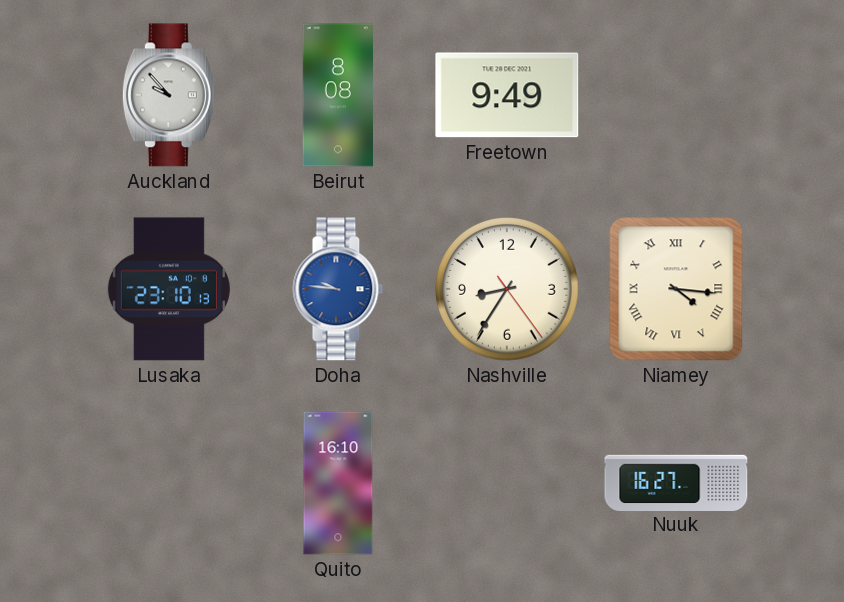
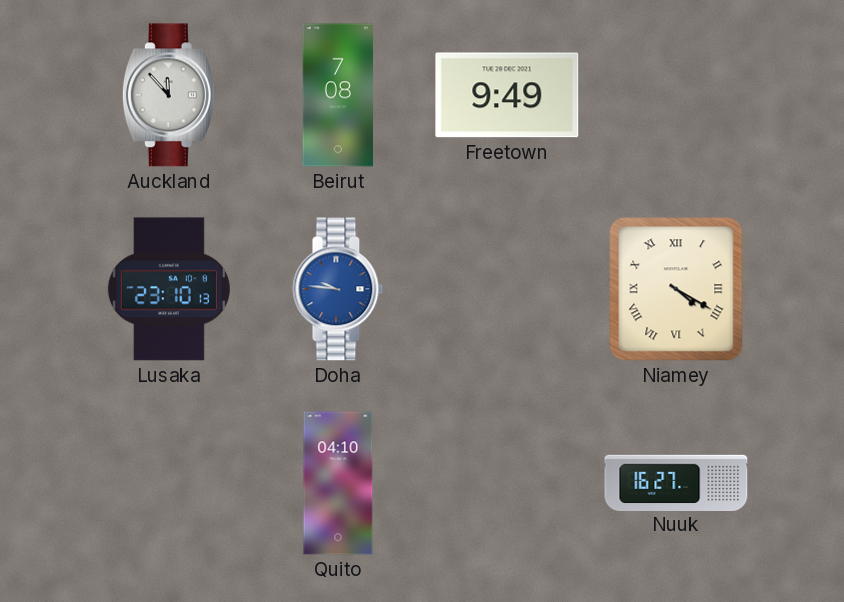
Auckland: 9:53 -> 11:53 (169, 95)
Beirut: 8:08 -> 7:08 (337, 95)
Nashville: 8:35 -> none (507, 289)
Niamey: 4:16 -> 4:20 (676, 289)
Quito: 16:10 -> 04:10 (338, 483)
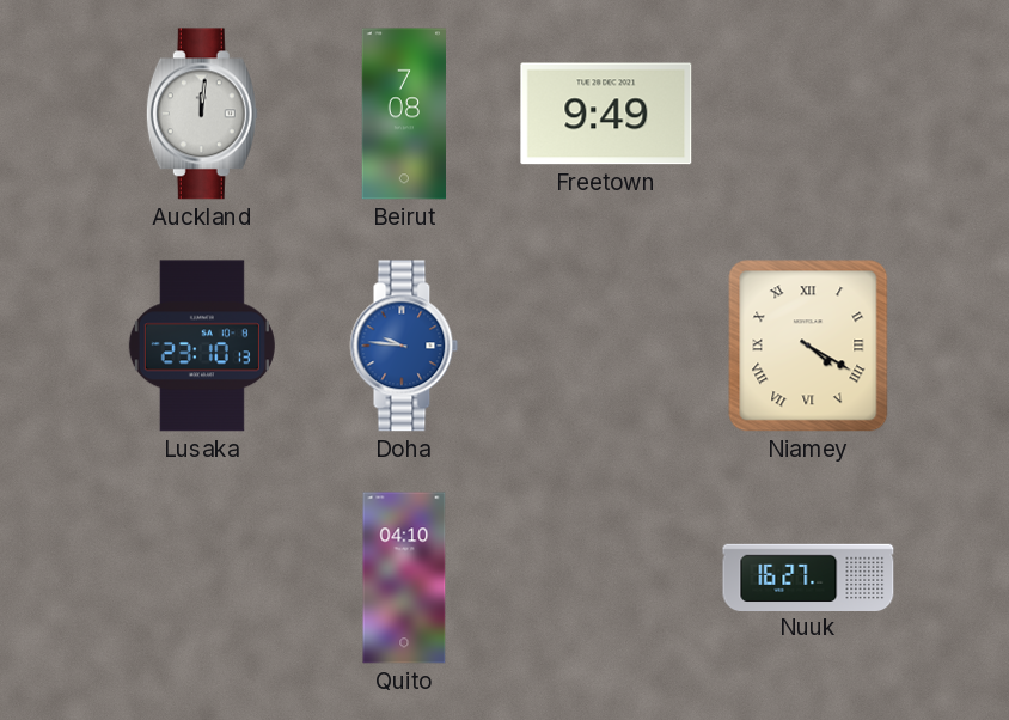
Auckland: 11:53 -> 12:01 (202, 114)
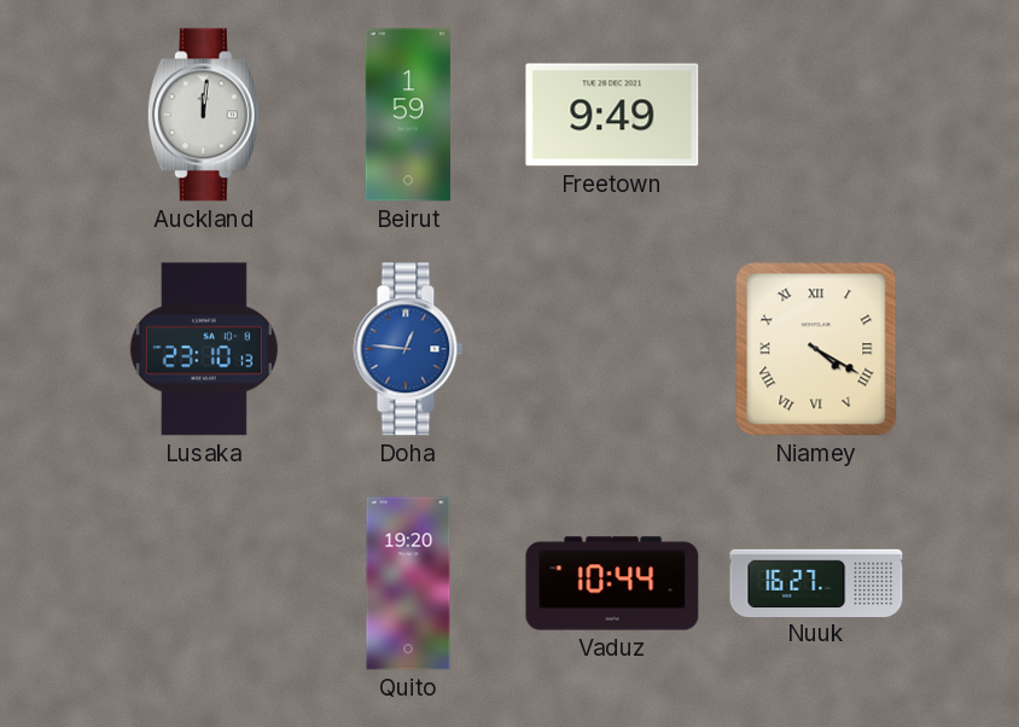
Beirut: 7:08 -> 1:59 (407, 115)
Doha: 9:46 -> 12:46 (408, 349)
Quito: 04:10 -> 19:20 (408, 583)
Vaduz: none -> 10:44 (612, 583)
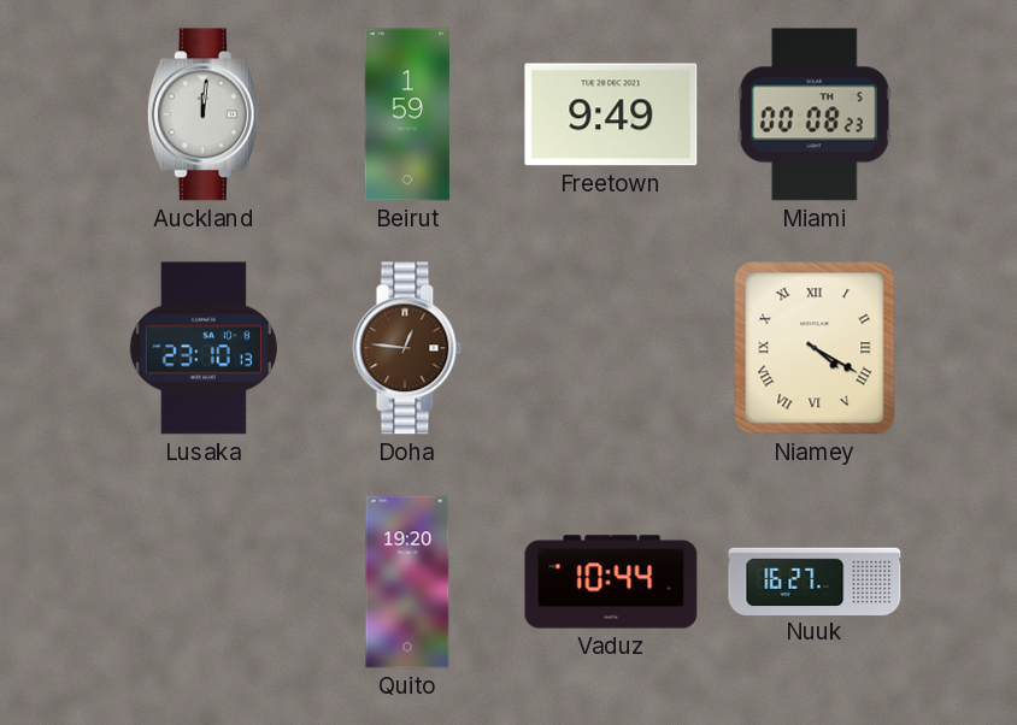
Miami: none -> 00:08 (815, 114)
Doha dial: blue -> brown (407, 348)
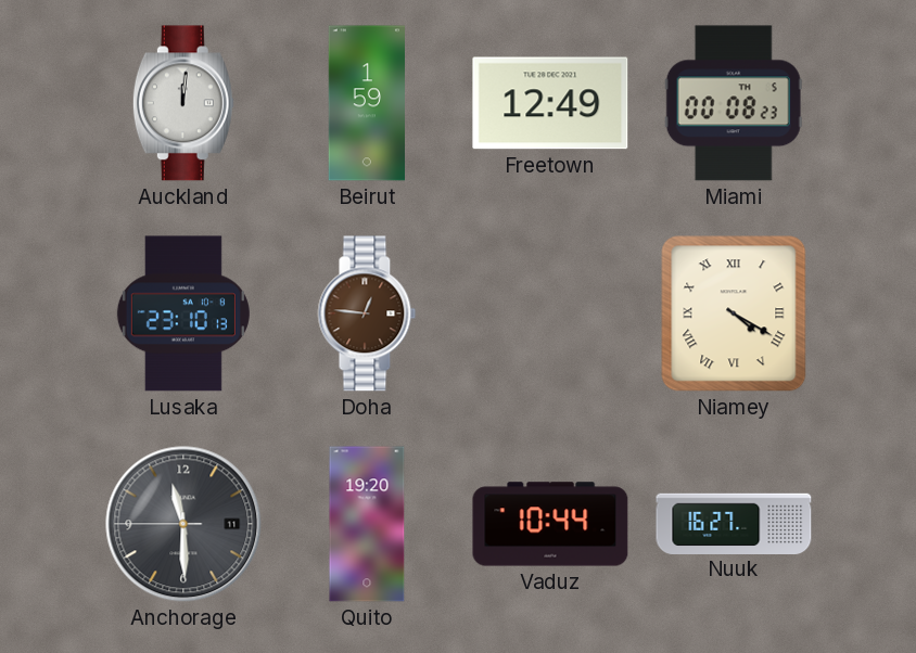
Freetown: 9:49 -> 12:49 (550, 103)
Anchorage: none -> 11:29 (183, 524)
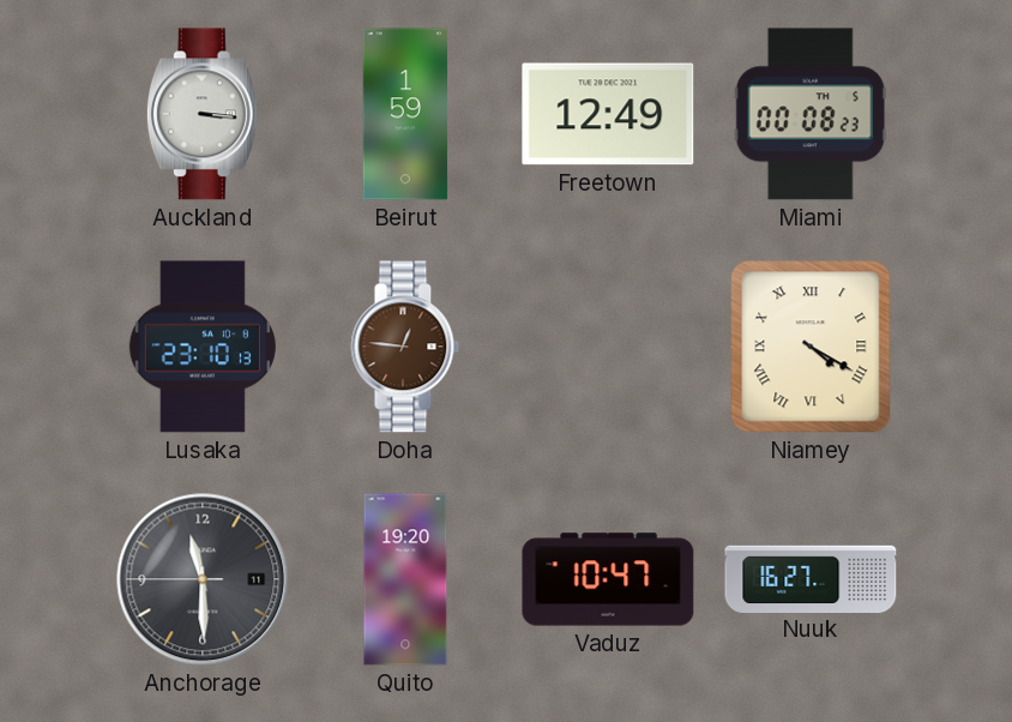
Auckland: 12:01 -> 3:16 (203, 114)
Vaduz: 10:44 -> 10:47 (608, 579)
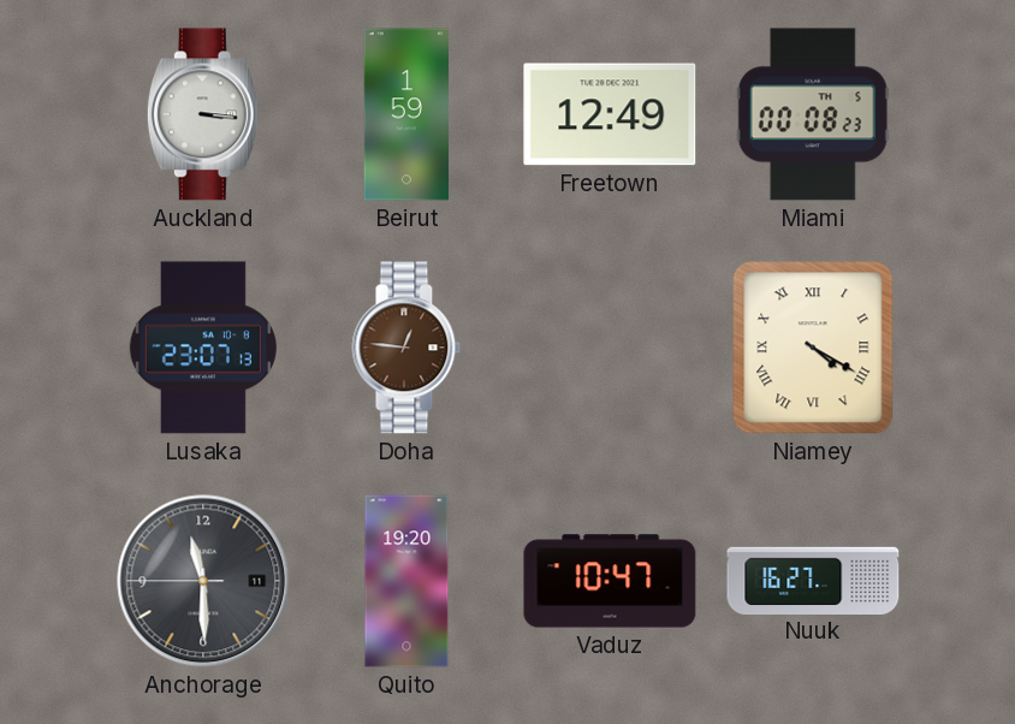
Lusaka: 23:10 -> 23:07 (203, 348)
